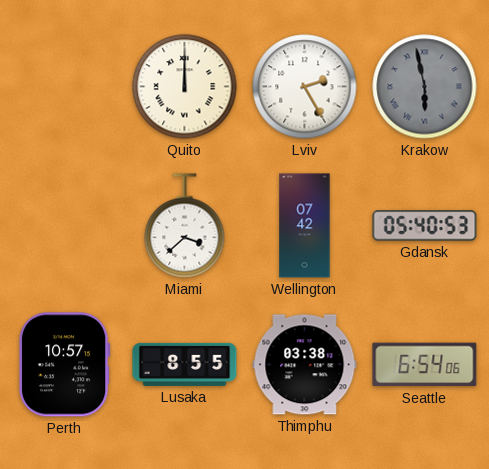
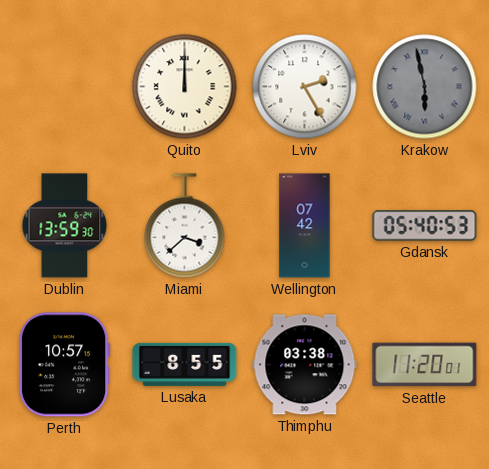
Dublin: none -> 13:59 (65, 226)
Seattle: 6:54 -> 11:20 (425, 365)
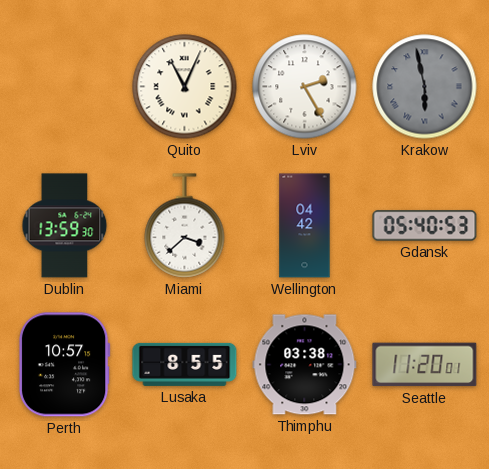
Quito: 12:00 -> 11:04 (185, 87)
Wellington: 07:42 -> 04:42 (305, 226)
